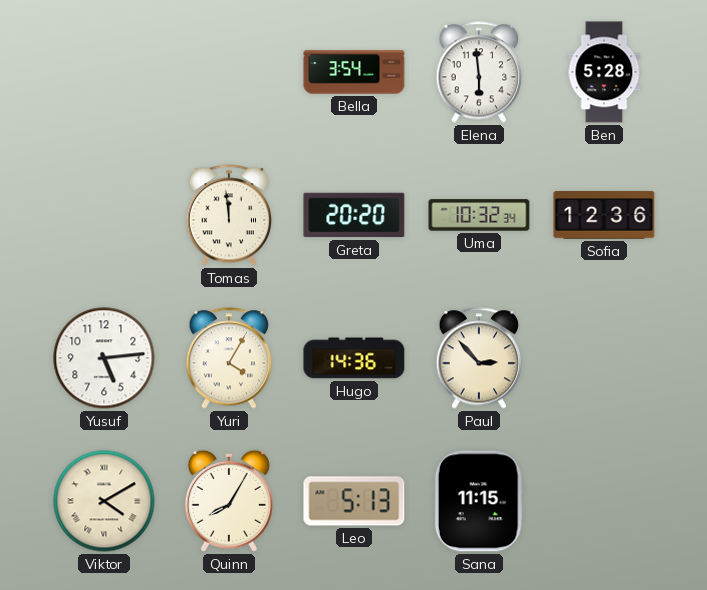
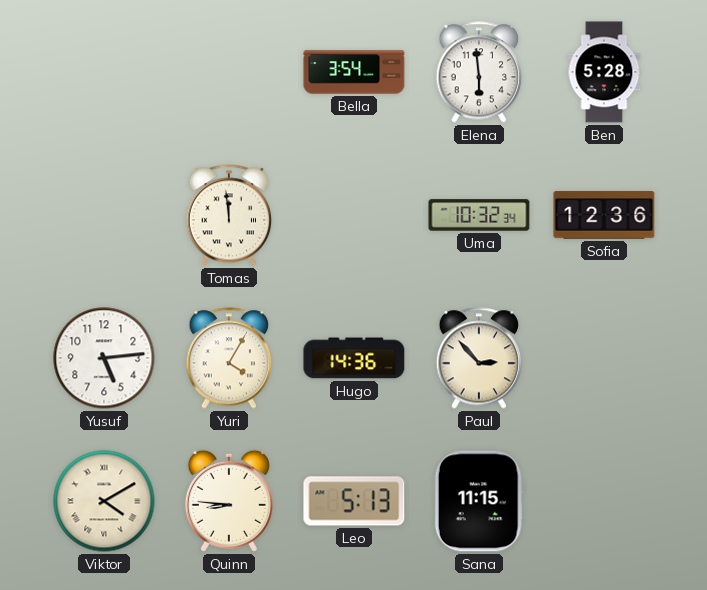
Greta: 20:20 -> none (354, 215)
Quinn: 8:05 -> 8:46 (229, 501)
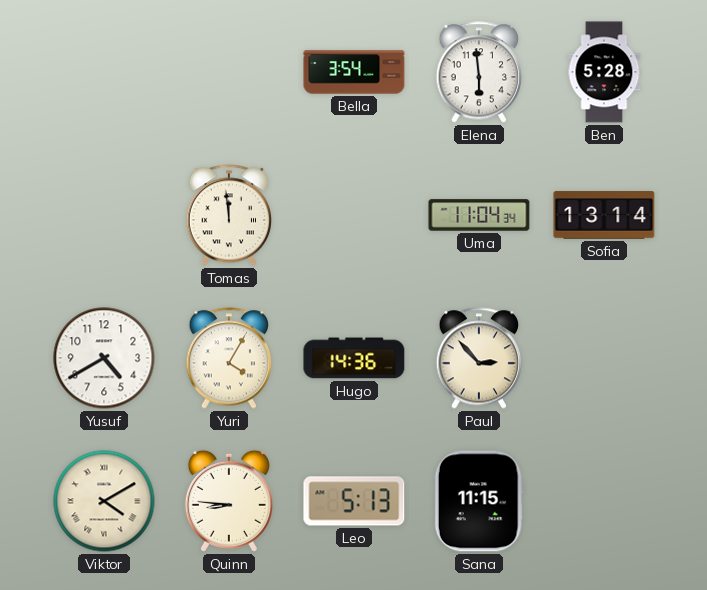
Uma: 10:32 -> 11:04 (479, 215)
Sofia: 12:36 -> 13:14 (604, 215)
Yusuf: 5:14 -> 4:40 (104, 358)
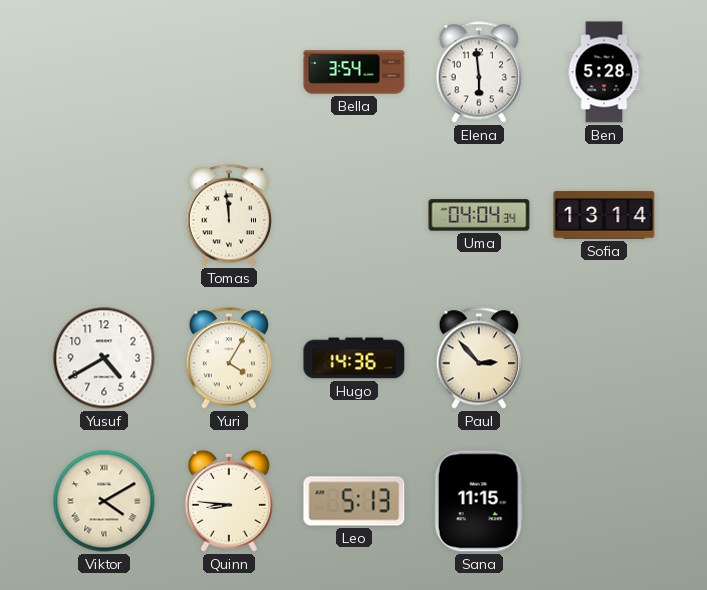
Uma: 11:04 -> 04:04 (479, 215)
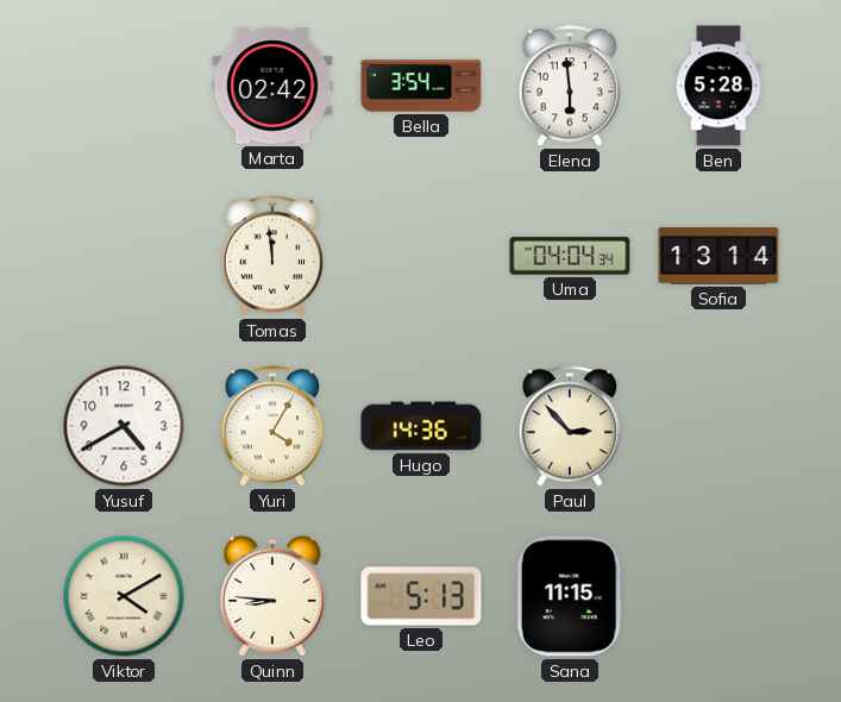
Marta: none -> 02:42 (272, 86)
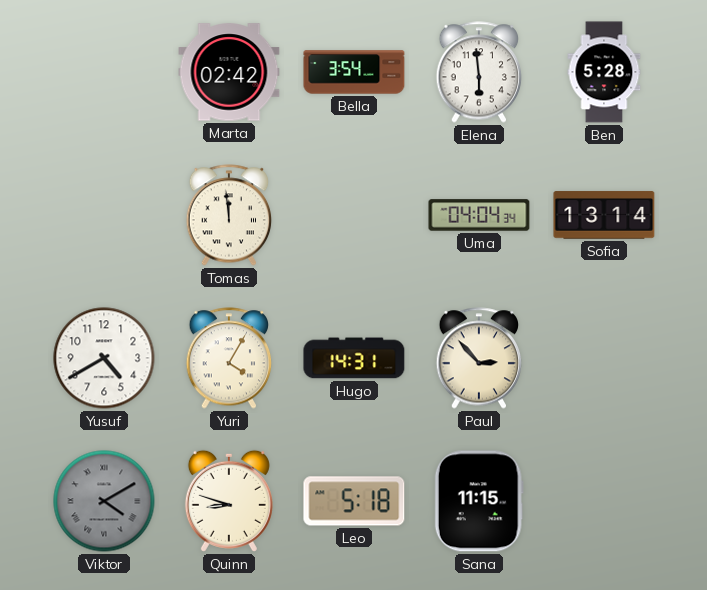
Hugo: 14:36 -> 14:31 (354, 358)
Viktor dial: cream -> grey (104, 501)
Quinn: 8:46 -> 8:48 (229, 501)
Leo: 5:13 -> 5:18 (354, 501)
